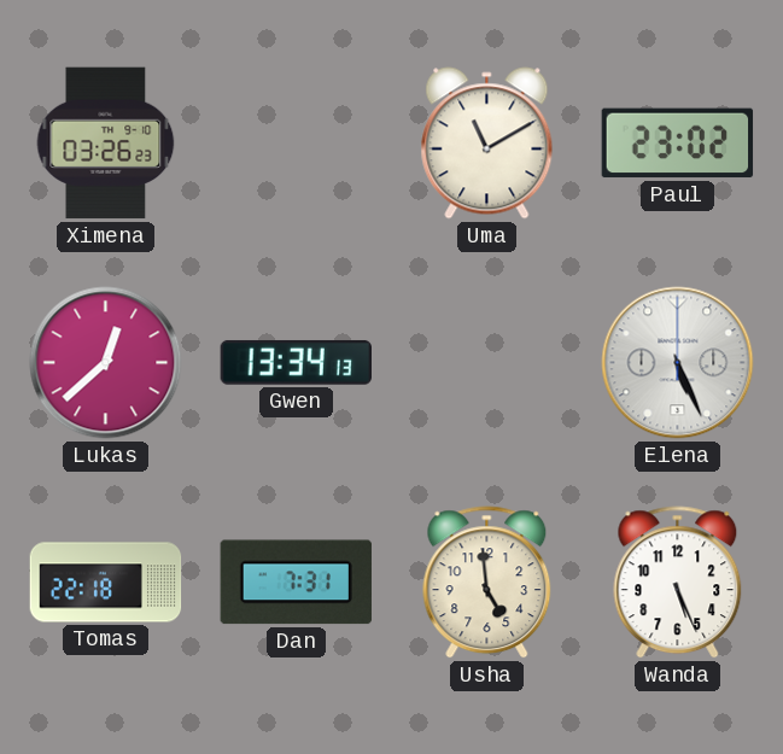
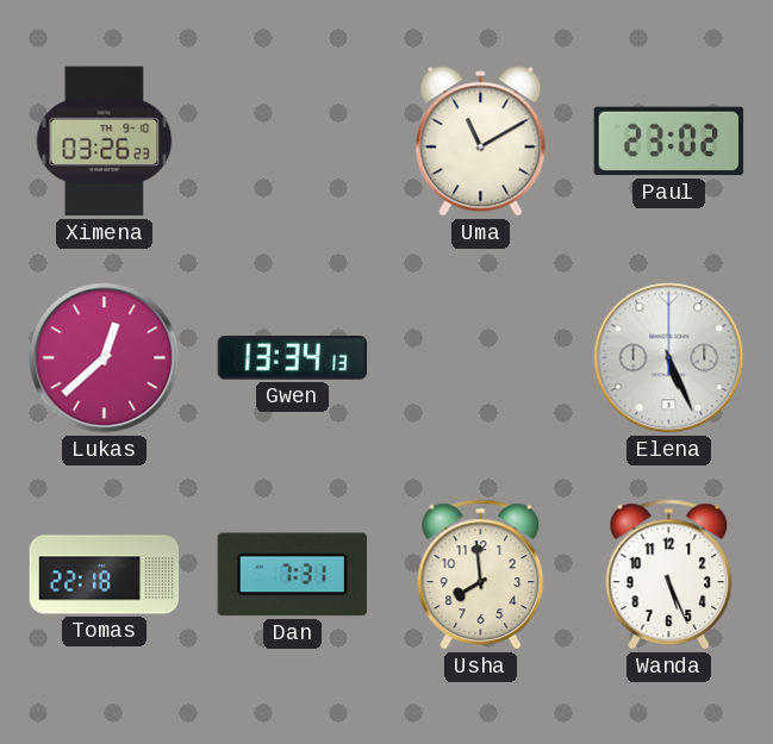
Usha: 4:59 -> 7:59 (481, 575)
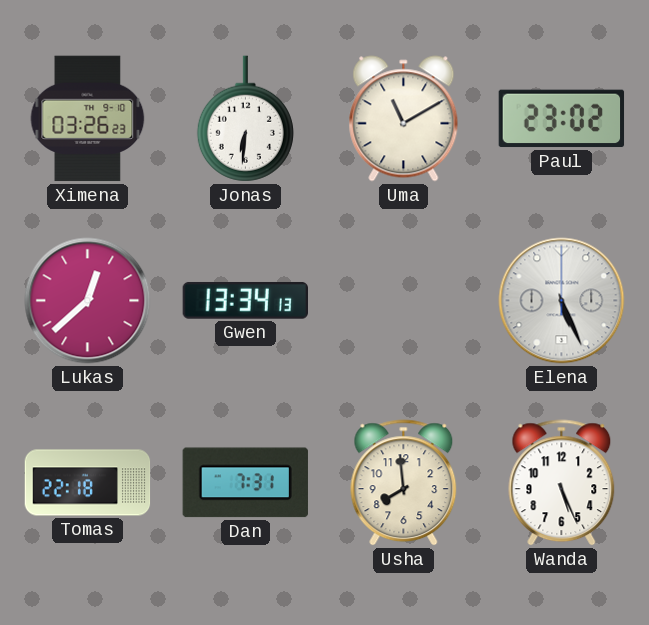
Jonas: none -> 6:31 (245, 119)
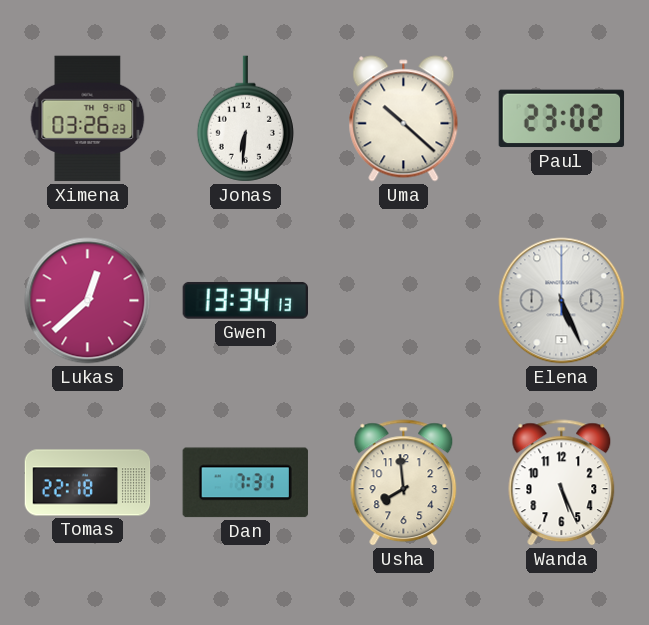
Uma: 11:10 -> 10:22 (404, 119)
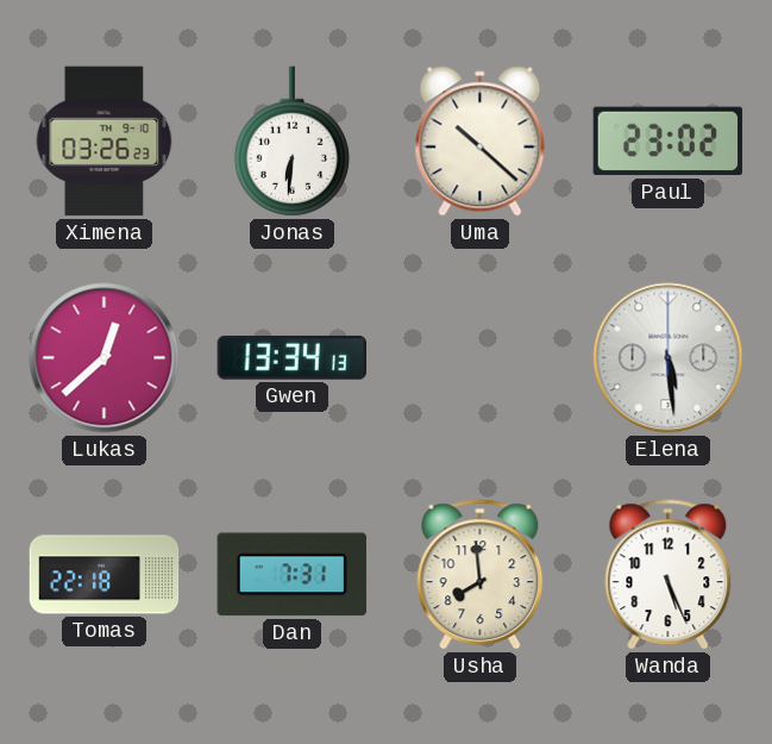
Elena: 5:26 -> 5:29 (669, 358)
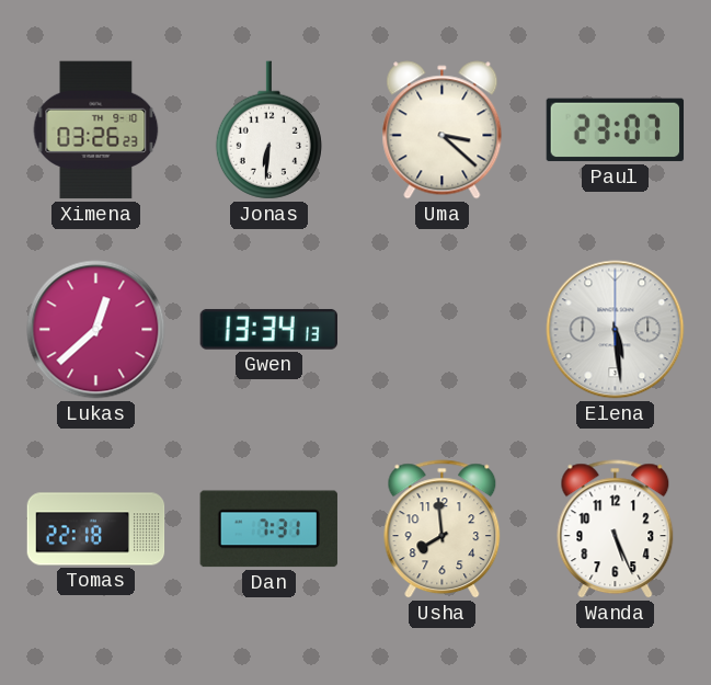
Uma: 10:22 -> 3:22 (443, 130)
Paul: 23:02 -> 23:07 (616, 130)
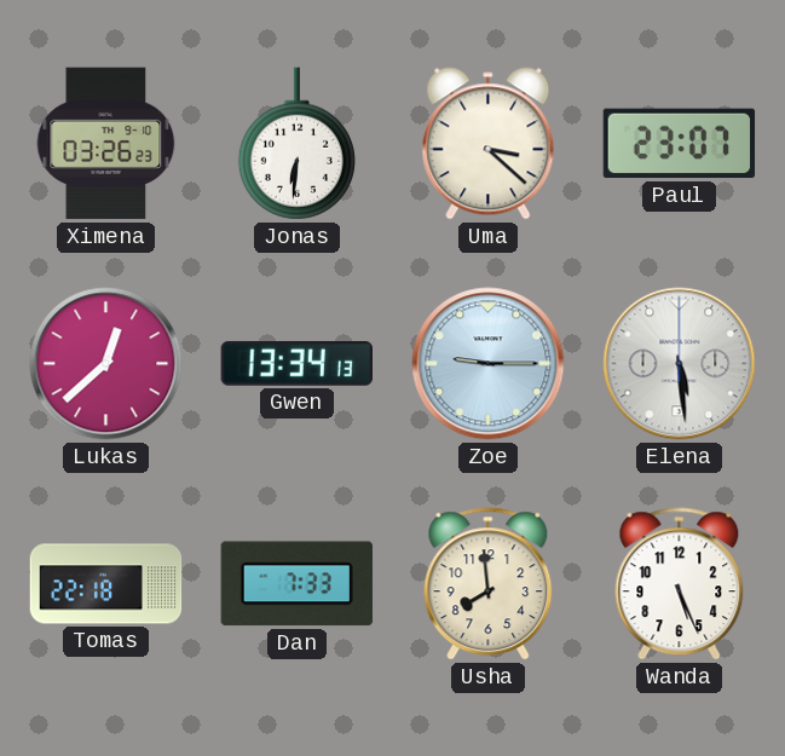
Zoe: none -> 9:15 (489, 364)
Dan: 7:31 -> 7:33 (296, 584)
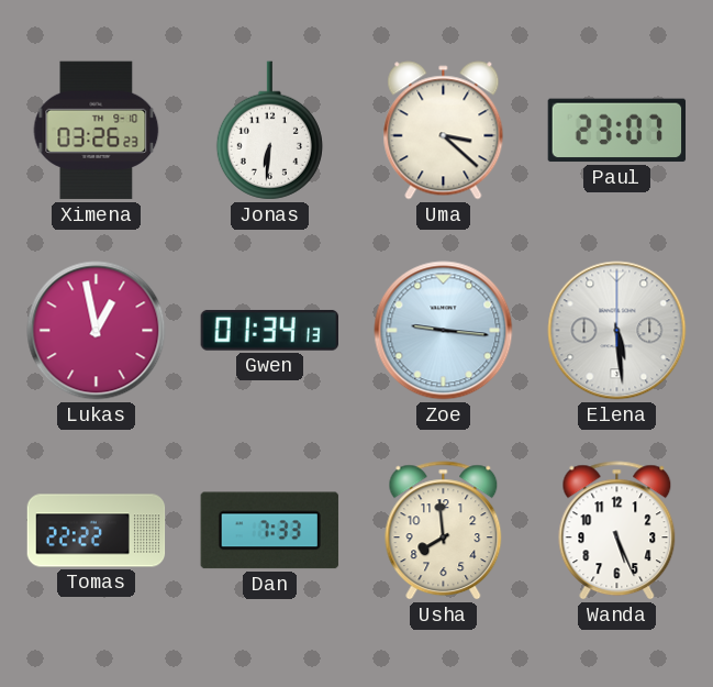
Lukas: 12:38 -> 12:58 (97, 331)
Gwen: 13:34 -> 01:34 (269, 330)
Zoe: 9:15 -> 9:16 (444, 331)
Tomas: 22:18 -> 22:22 (97, 531)
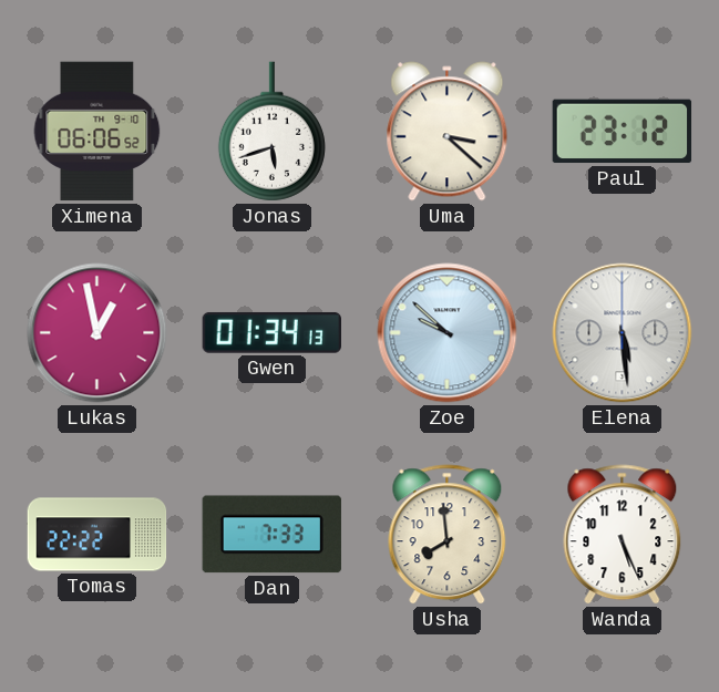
Ximena: 03:26 -> 06:06 (97, 132)
Jonas: 6:31 -> 5:42 (271, 132)
Paul: 23:07 -> 23:12 (623, 132)
Zoe: 9:16 -> 9:52 (448, 333)
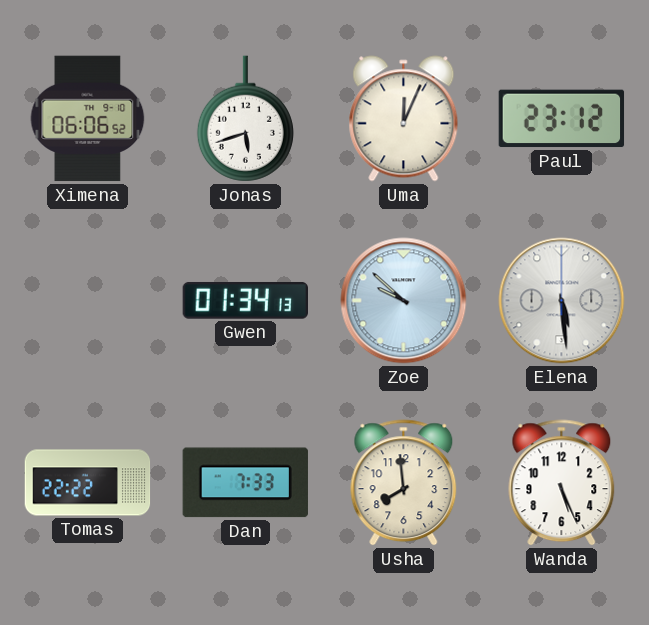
Uma: 3:22 -> 12:04 (404, 119)
Lukas: 12:58 -> none (97, 333)
